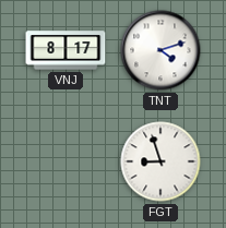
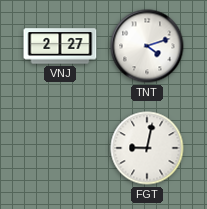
VNJ: 8:17 -> 2:27 (60, 46)
FGT: 8:57 -> 9:02 (147, 148)
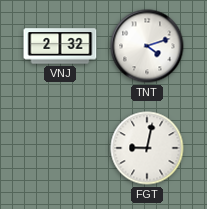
VNJ: 2:27 -> 2:32 (60, 46)
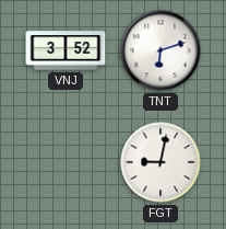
VNJ: 2:32 -> 3:52 (66, 50)
TNT: 4:12 -> 6:12 (160, 50)
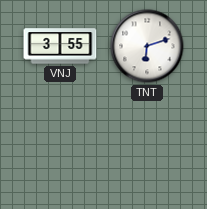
VNJ: 3:52 -> 3:55 (60, 46)
FGT: 9:02 -> none (160, 162)
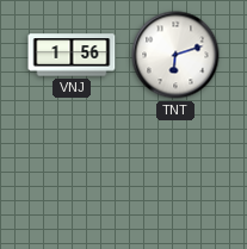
VNJ: 3:55 -> 1:56 (72, 55)
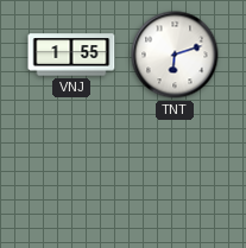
VNJ: 1:56 -> 1:55 (71, 55)
